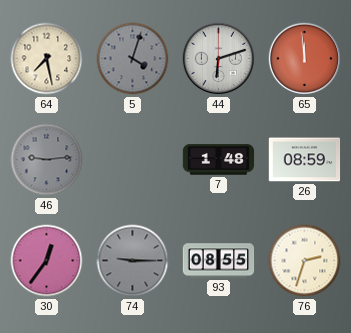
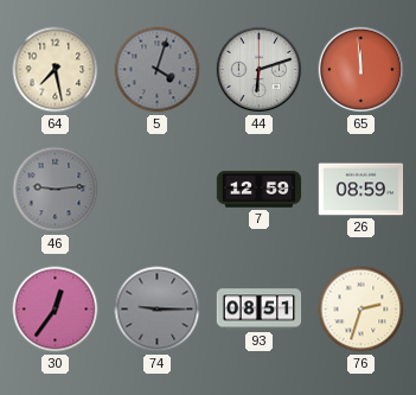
7: 1:48 -> 12:59 (260, 190)
93: 08:55 -> 08:51 (260, 310)
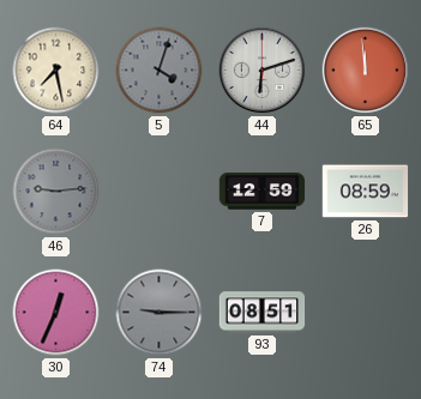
30: 12:36 -> 12:34 (56, 313)
76: 2:33 -> none (361, 310)
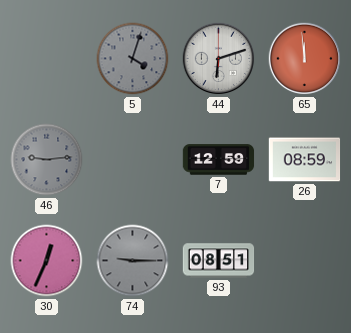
64: 7:28 -> none (56, 71)
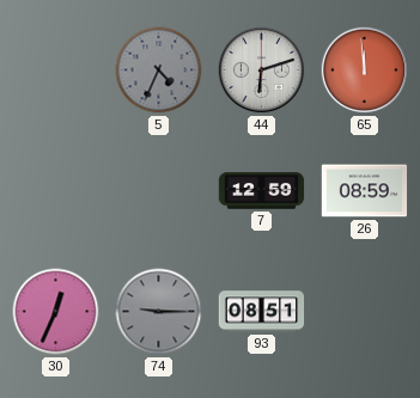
5: 4:03 -> 4:34 (159, 71)
46: 9:14 -> none (47, 160)
